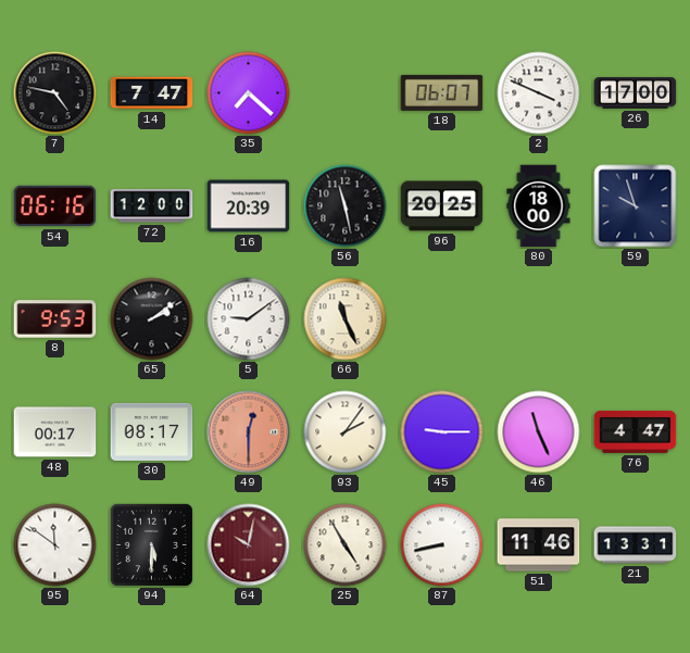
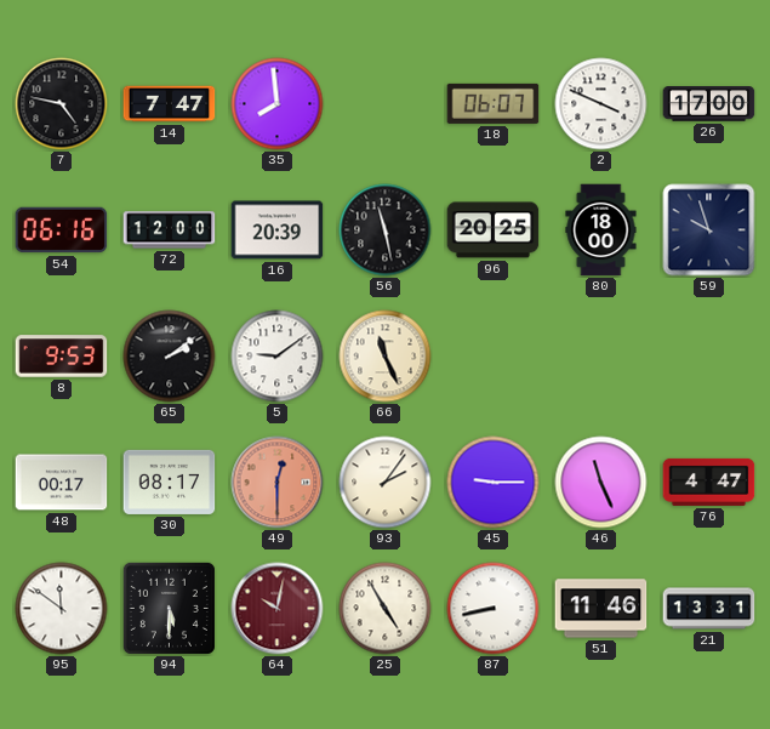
35: 7:22 -> 7:59 (278, 104)
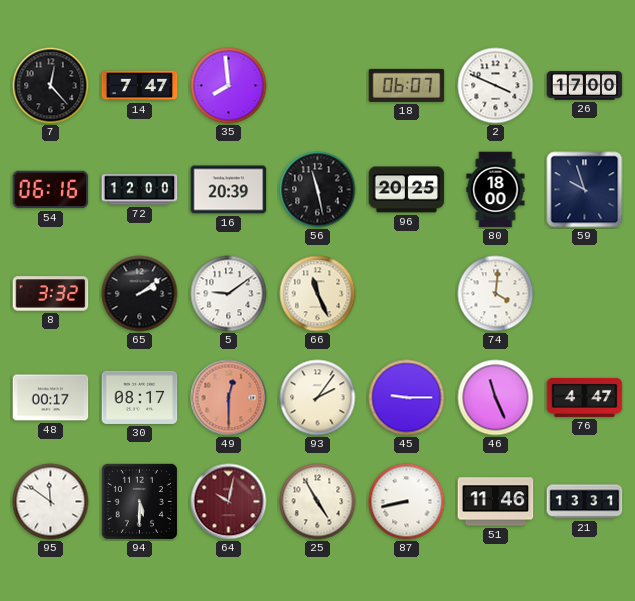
7: 4:47 -> 12:23 (51, 86)
8: 9:53 -> 3:32 (51, 294)
74: none -> 4:01 (496, 294)
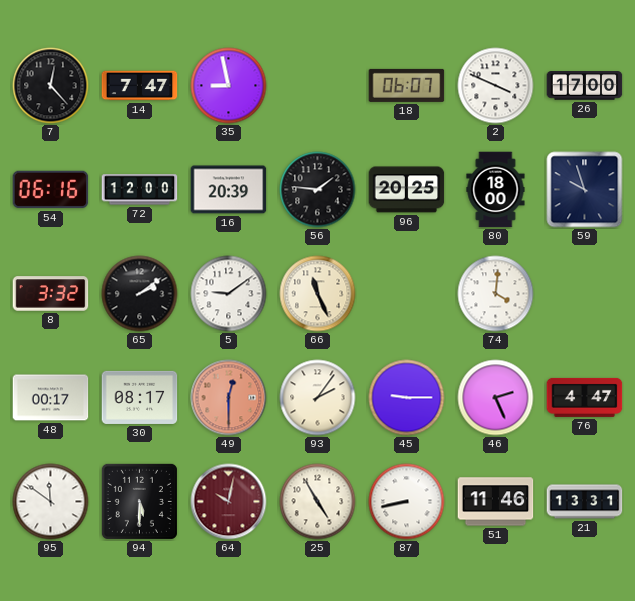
35: 7:59 -> 8:58 (229, 86)
56: 11:28 -> 1:46 (318, 190)
46: 11:26 -> 2:26 (496, 398)
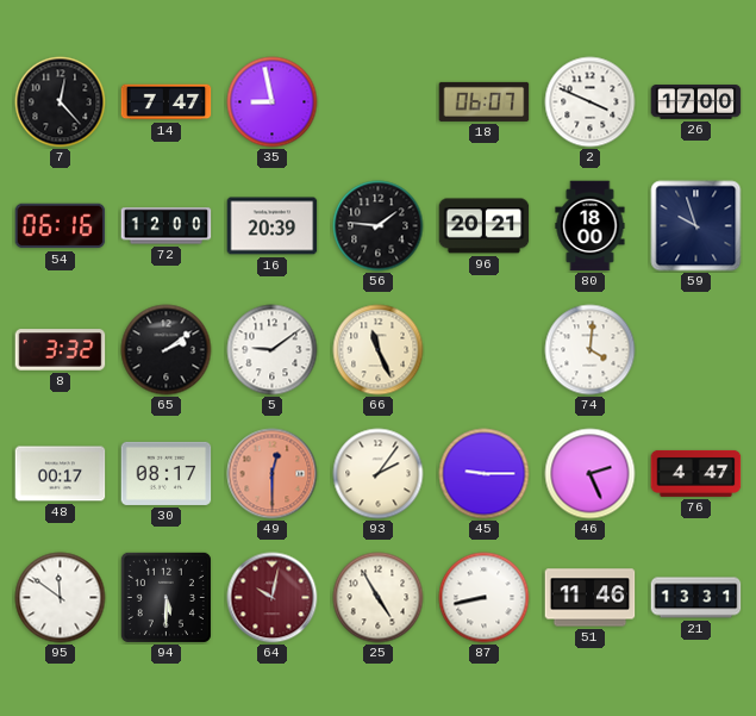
96: 20:25 -> 20:21 (485, 226)
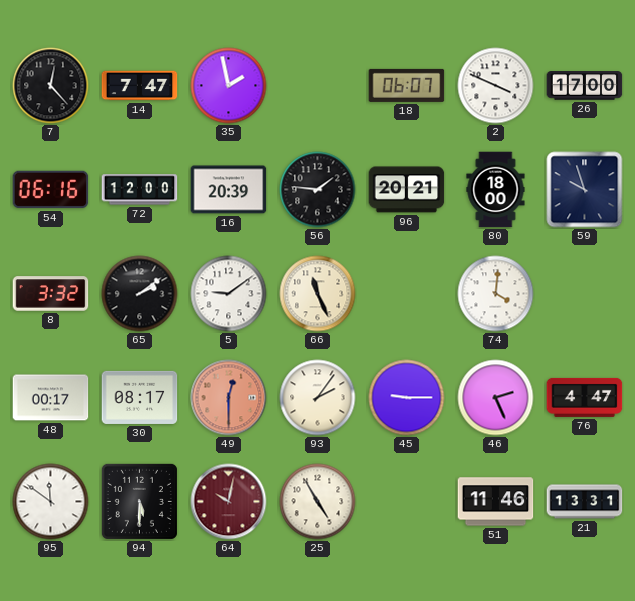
35: 8:58 -> 1:58 (229, 86)
87: 8:43 -> none (485, 598)
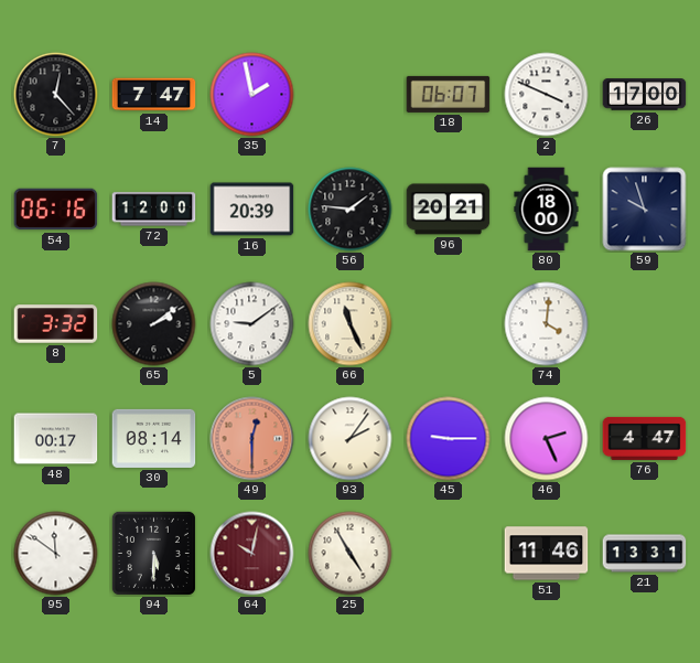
30: 08:17 -> 08:14 (154, 438)
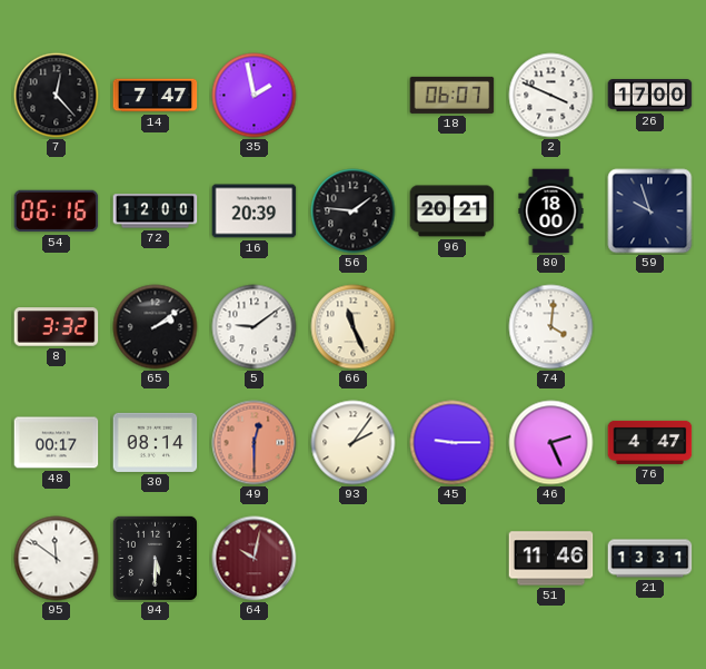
25: 4:55 -> none (351, 554)
